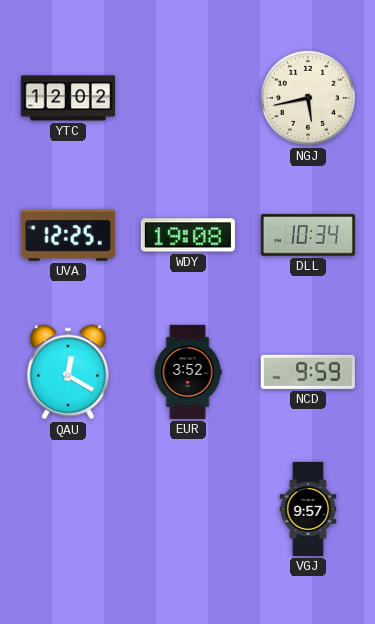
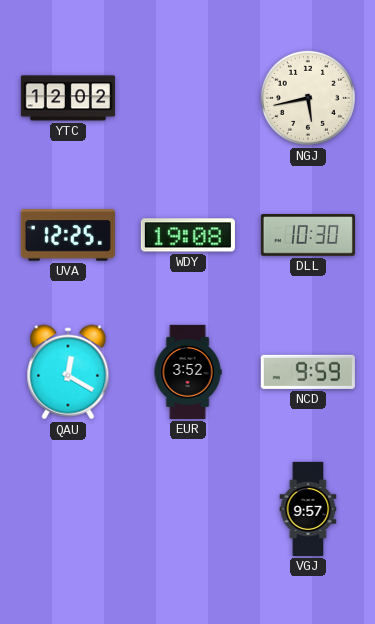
DLL: 10:34 -> 10:30 (308, 235)
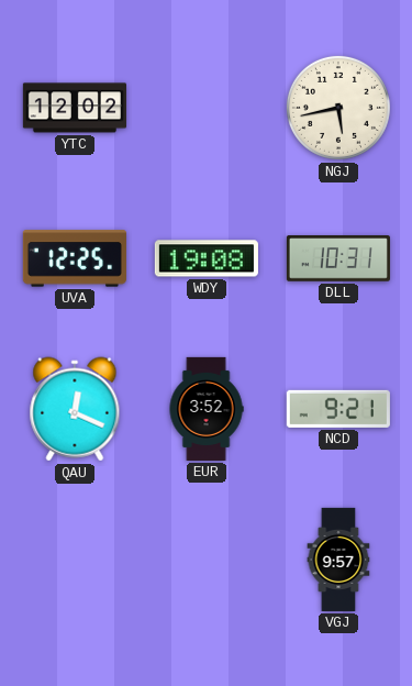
DLL: 10:30 -> 10:31 (338, 258)
QAU: 12:20 -> 12:19 (75, 409)
NCD: 9:59 -> 9:21 (338, 409)
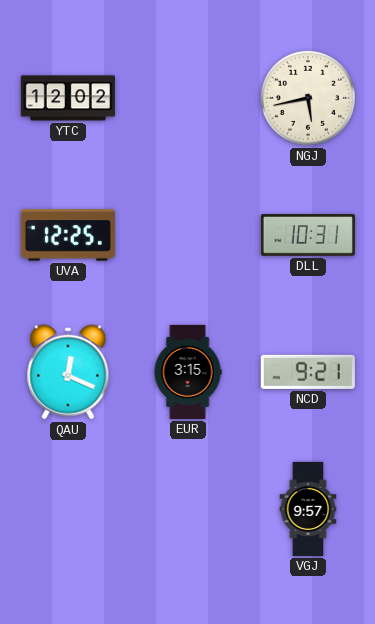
WDY: 19:08 -> none (207, 258)
EUR: 3:52 -> 3:15 (188, 372)
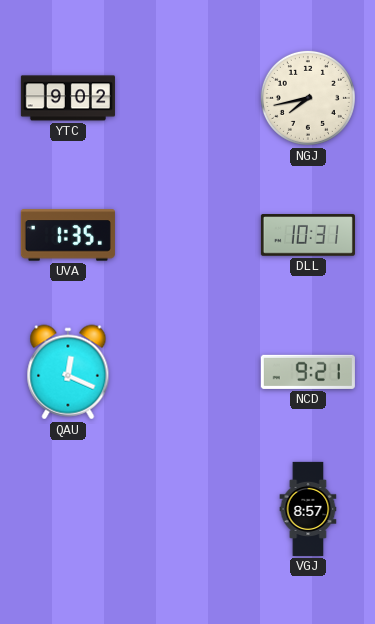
YTC: 12:02 -> 9:02 (68, 98)
NGJ: 5:43 -> 7:43 (308, 98)
UVA: 12:25 -> 1:35 (68, 235)
EUR: 3:15 -> none (188, 372)
VGJ: 9:57 -> 8:57 (308, 509)
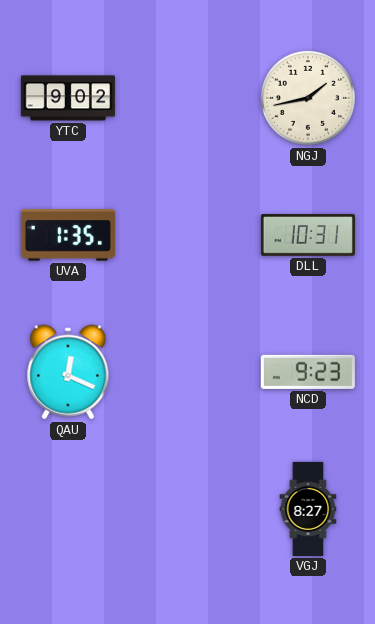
NGJ: 7:43 -> 1:43 (308, 98)
NCD: 9:21 -> 9:23 (308, 372)
VGJ: 8:57 -> 8:27 (308, 509)
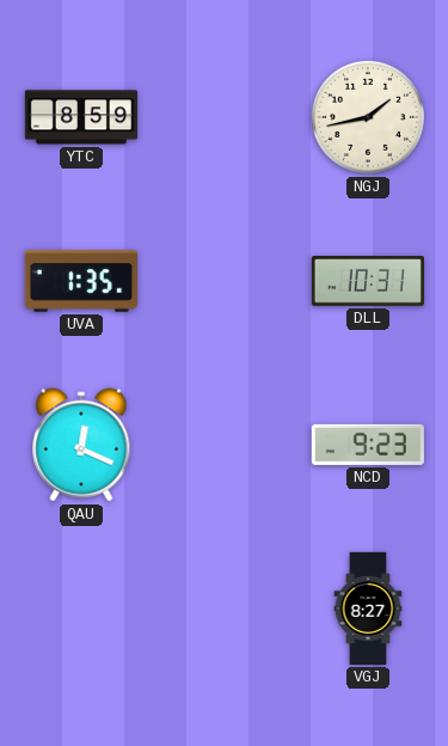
YTC: 9:02 -> 8:59 (81, 117)
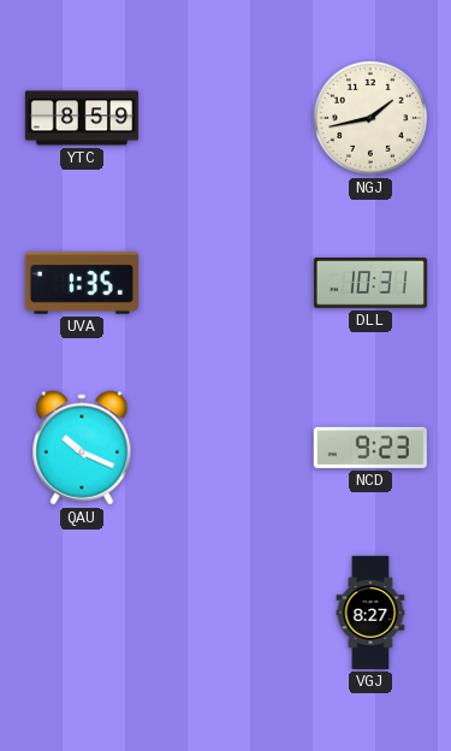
QAU: 12:19 -> 10:19 (82, 448)
